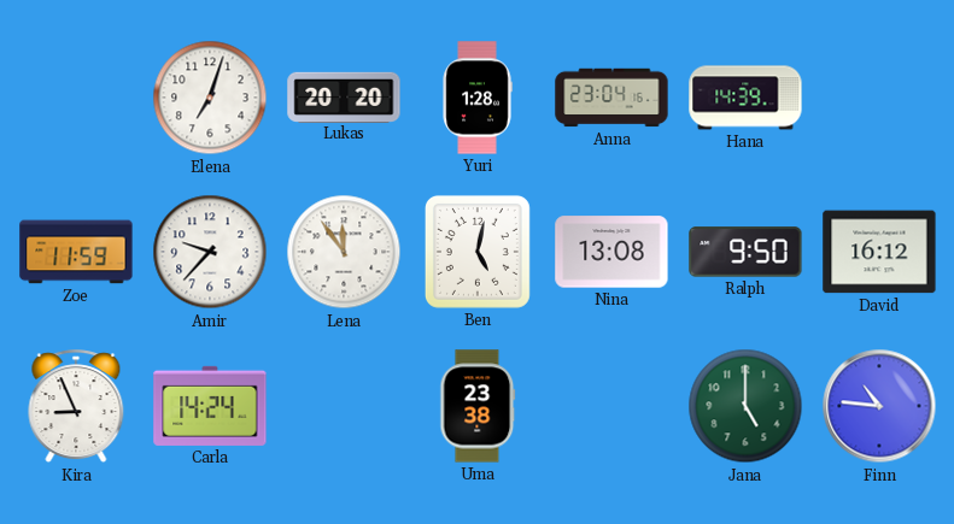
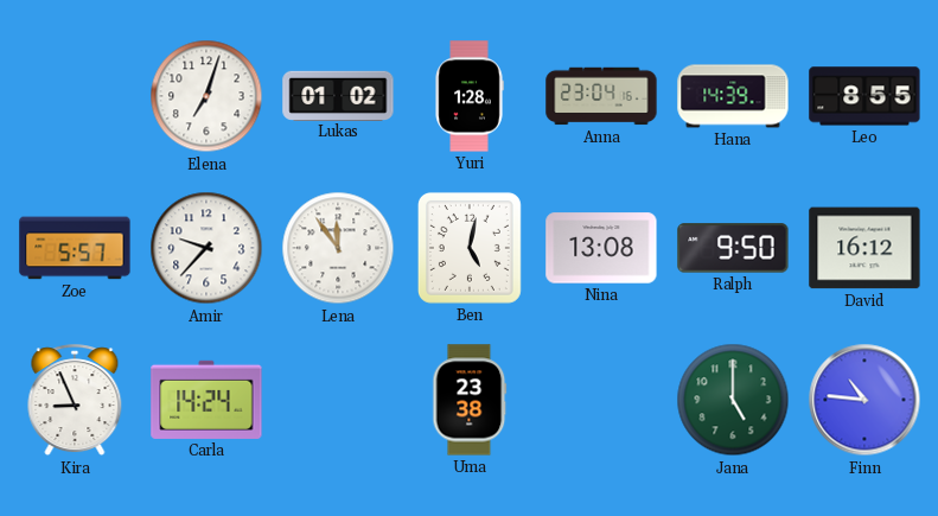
Lukas: 20:20 -> 01:02 (338, 95)
Leo: none -> 8:55 (864, 96)
Zoe: 11:59 -> 5:57 (75, 248)
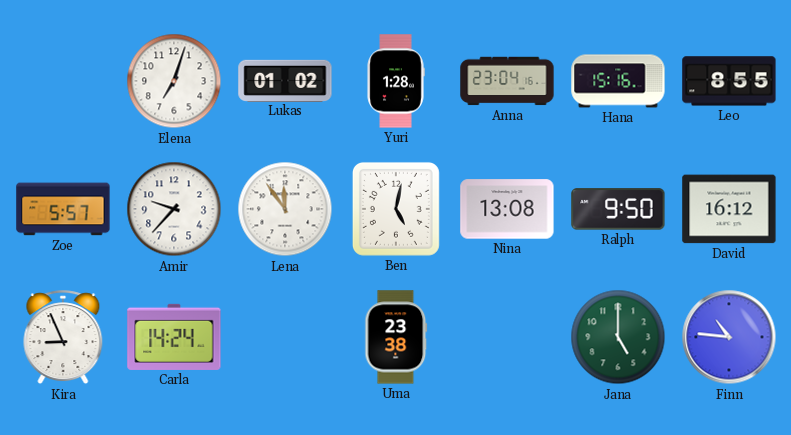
Hana: 14:39 -> 15:16 (618, 81)
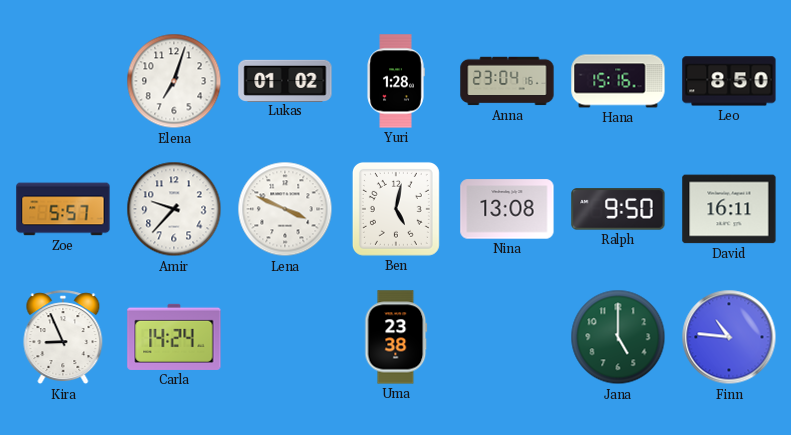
Leo: 8:55 -> 8:50 (729, 81)
Lena: 11:54 -> 3:49 (285, 209)
David: 16:12 -> 16:11 (729, 209)
